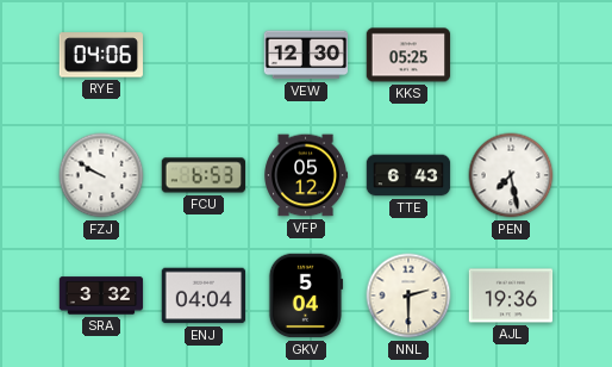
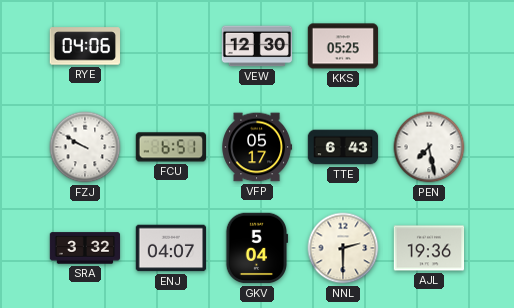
FCU: 6:53 -> 6:51 (171, 147)
VFP: 05:12 -> 05:17 (257, 147)
ENJ: 04:04 -> 04:07 (171, 248)
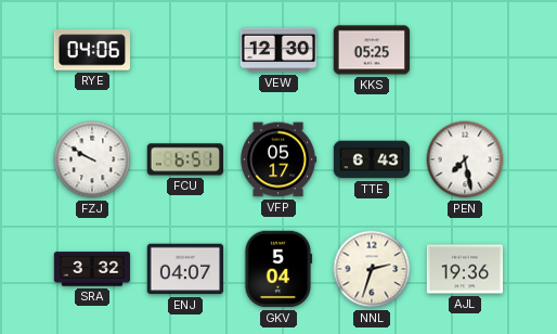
NNL: 2:30 -> 2:33 (372, 269)
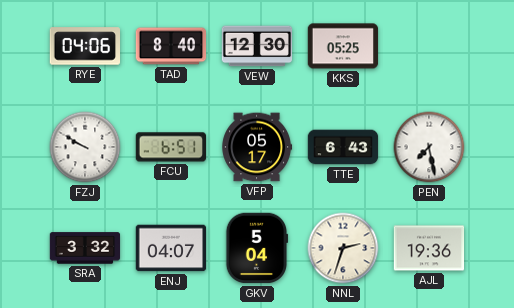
TAD: none -> 8:40 (171, 46)
